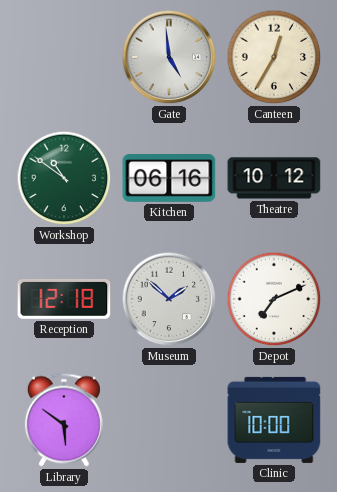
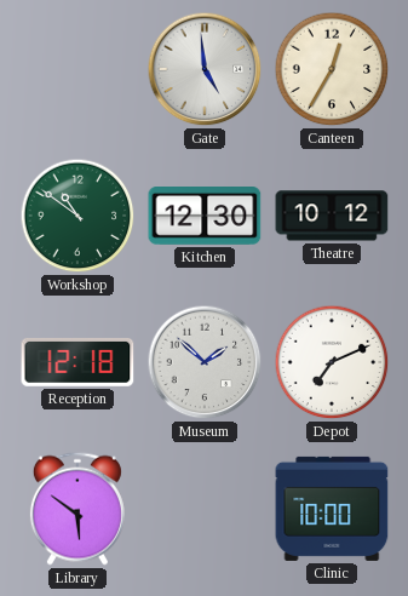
Kitchen: 06:16 -> 12:30 (205, 217)
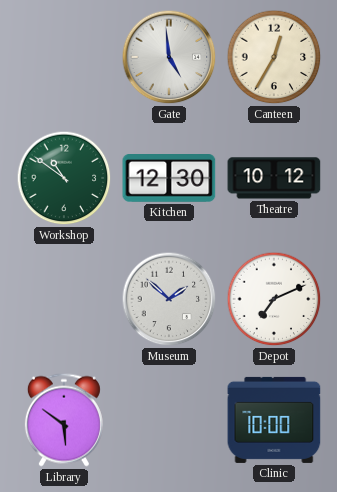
Reception: 12:18 -> none (77, 362)
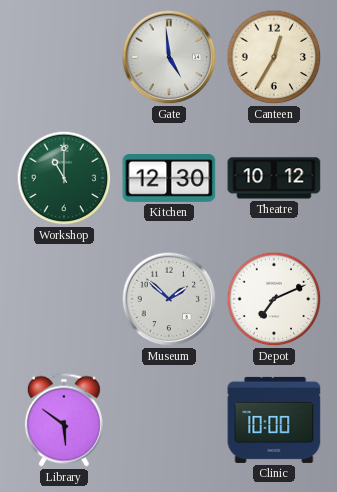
Workshop: 10:51 -> 11:00 (64, 178)
